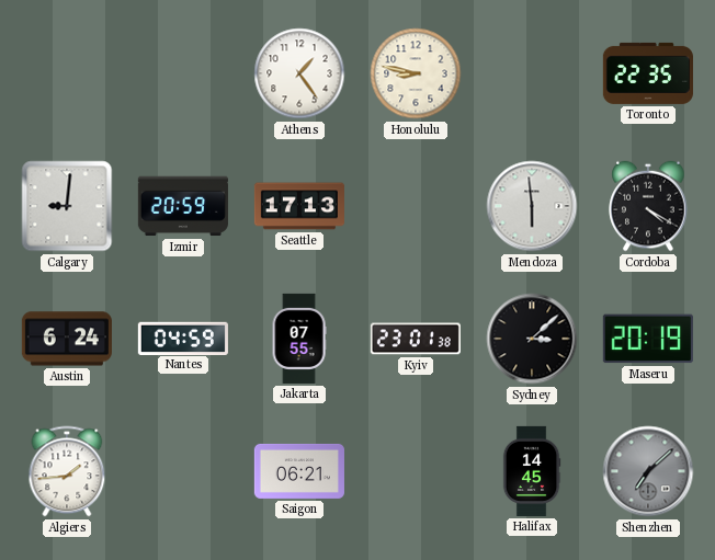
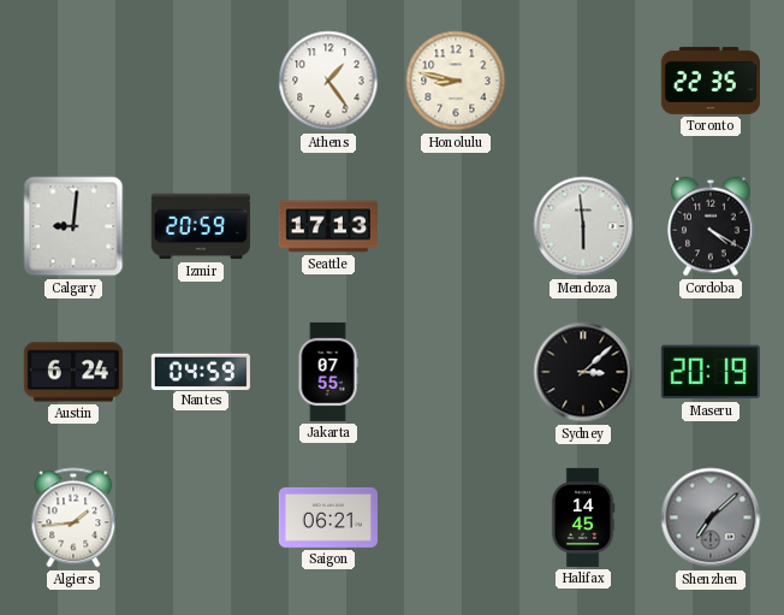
Kyiv: 23:01 -> none (416, 339)
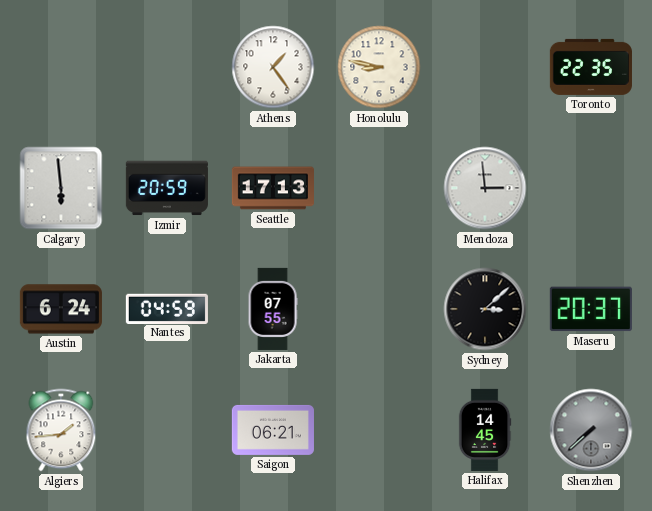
Calgary: 9:01 -> 5:59 (61, 188)
Mendoza: 5:59 -> 2:59 (485, 188)
Cordoba: 4:20 -> none (711, 226)
Maseru: 20:19 -> 20:37 (591, 309)
Shenzhen: 7:08 -> 7:38 (591, 430)
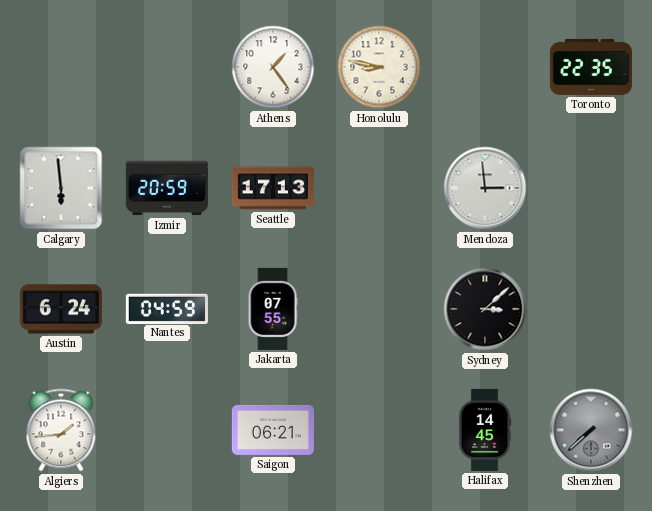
Maseru: 20:37 -> none (591, 309)
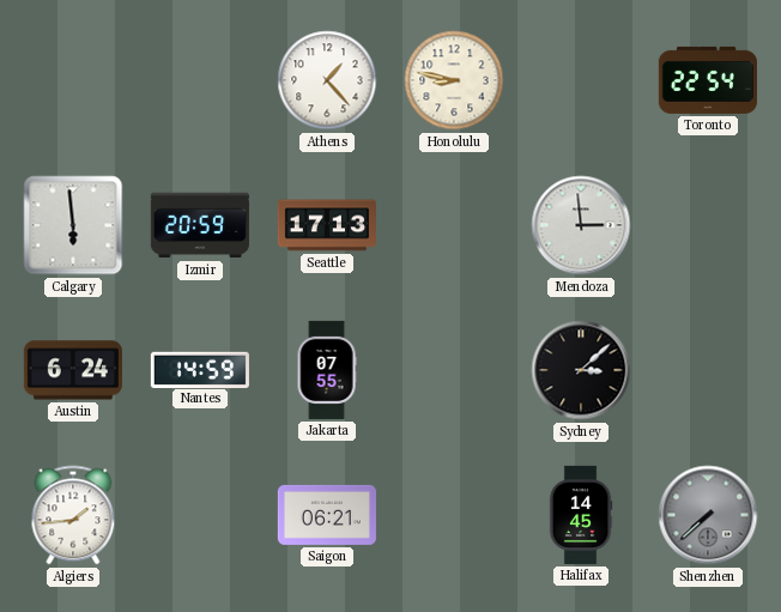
Athens: 1:24 -> 1:23 (327, 80)
Toronto: 22:35 -> 22:54 (708, 80)
Nantes: 04:59 -> 14:59 (200, 369)
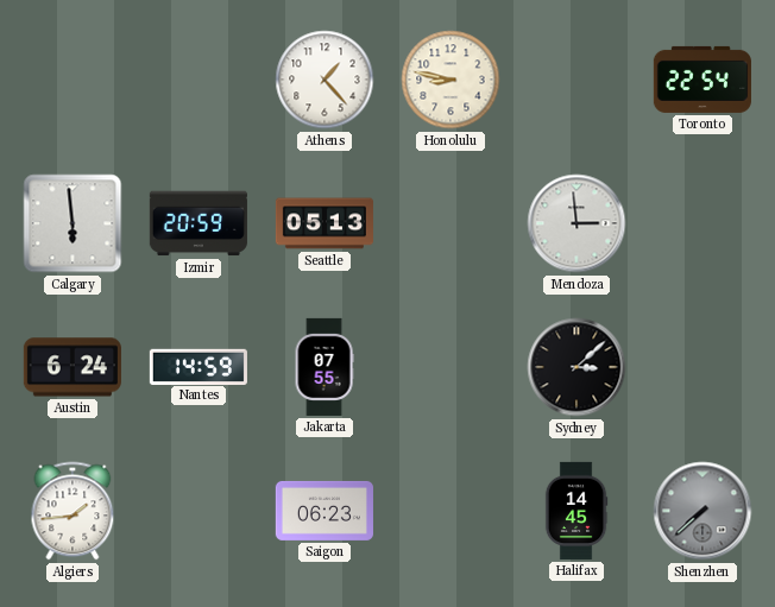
Seattle: 17:13 -> 05:13 (325, 223)
Saigon: 06:21 -> 06:23 (325, 511)
